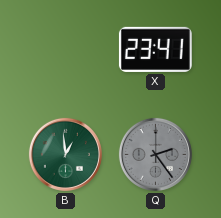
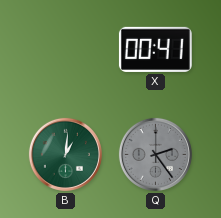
X: 23:41 -> 00:41 (155, 49)
B: 12:59 -> 1:01 (65, 154)
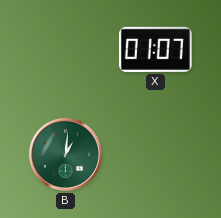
X: 00:41 -> 01:07 (155, 49)
Q: 2:24 -> none (155, 154)
